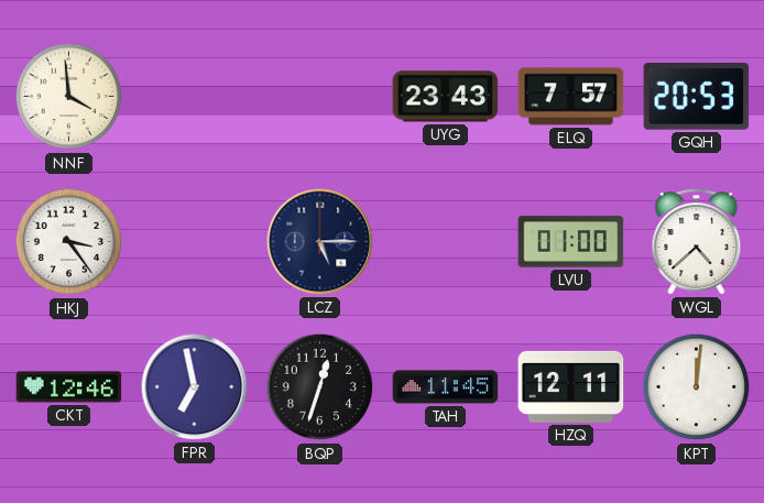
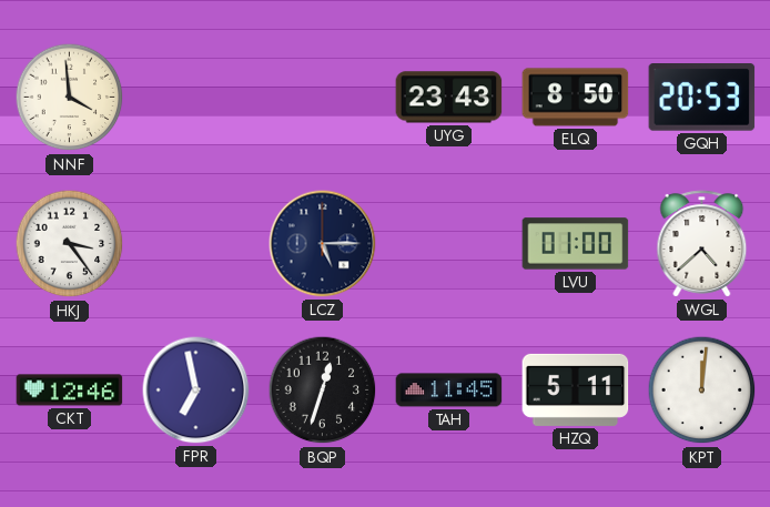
ELQ: 7:57 -> 8:50 (576, 98)
HZQ: 12:11 -> 5:11 (576, 389)
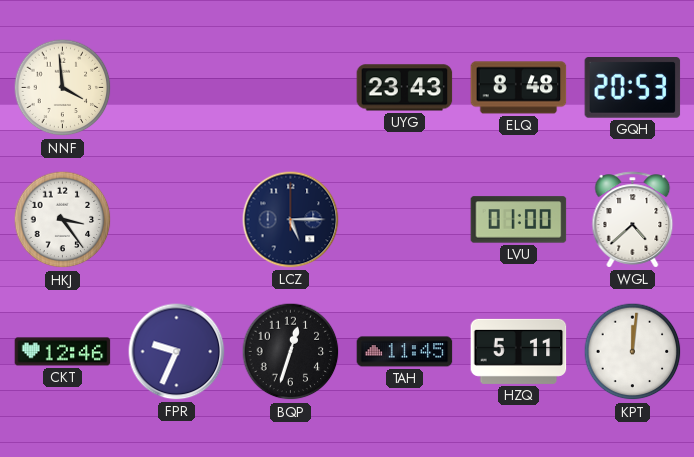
ELQ: 8:50 -> 8:48 (519, 88)
FPR: 6:58 -> 9:34 (177, 352)
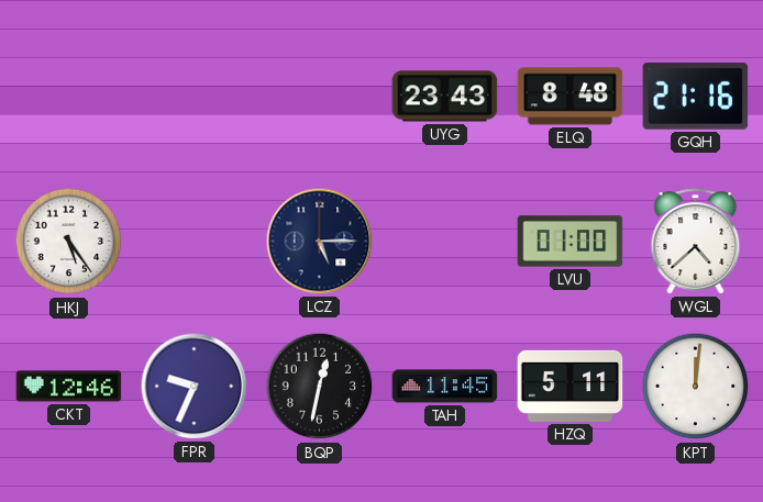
NNF: 3:59 -> none (63, 88)
GQH: 20:53 -> 21:16 (696, 97)
HKJ: 3:24 -> 5:24 (69, 242)
BQP: 12:33 -> 12:32 (320, 387)
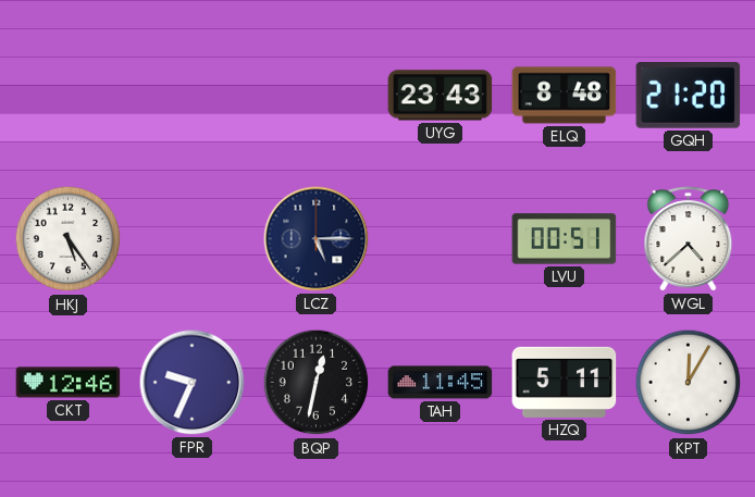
GQH: 21:16 -> 21:20 (689, 96)
LVU: 01:00 -> 00:51 (565, 239)
KPT: 12:01 -> 12:05 (689, 383)
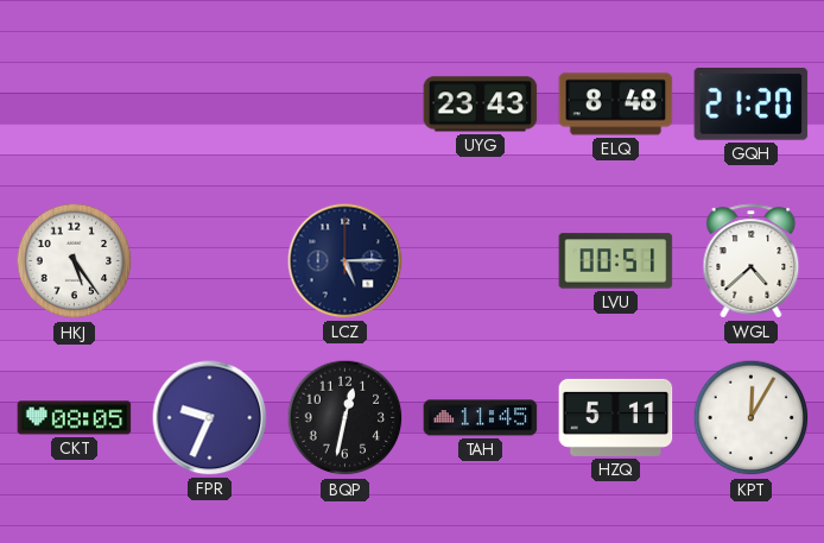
CKT: 12:46 -> 08:05 (75, 418)
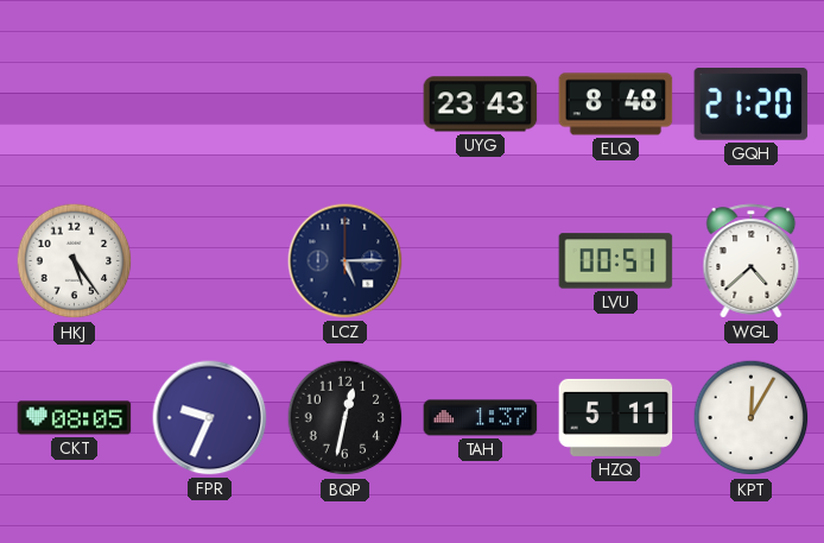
TAH: 11:45 -> 1:37 (481, 418)
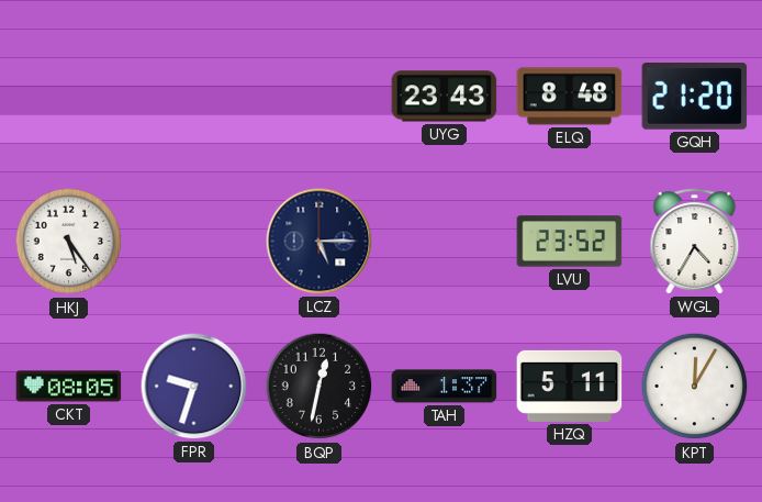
LVU: 00:51 -> 23:52 (570, 242)
WGL: 4:38 -> 4:35 (695, 242)
FPR: 9:34 -> 9:33 (194, 387)
